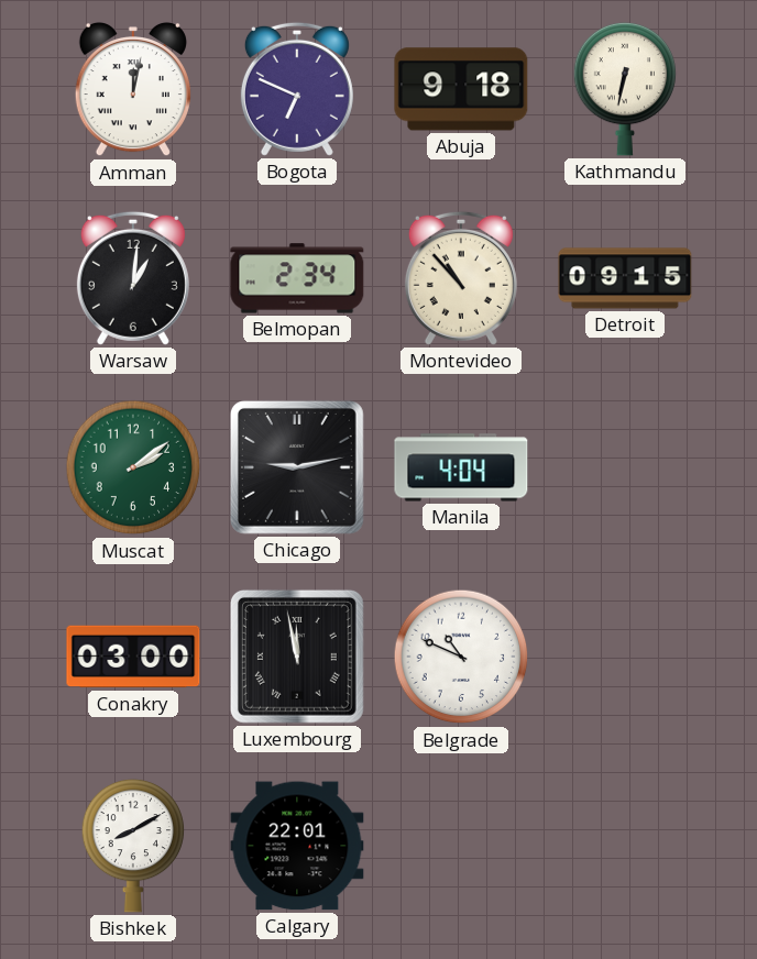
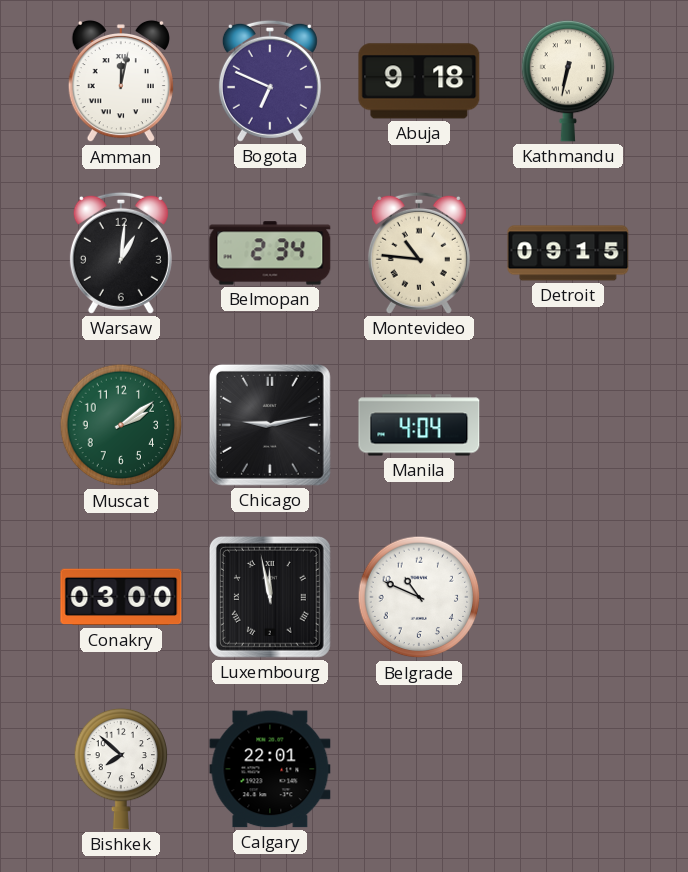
Montevideo: 10:53 -> 10:46 (419, 253)
Bishkek: 8:10 -> 7:52 (121, 769)
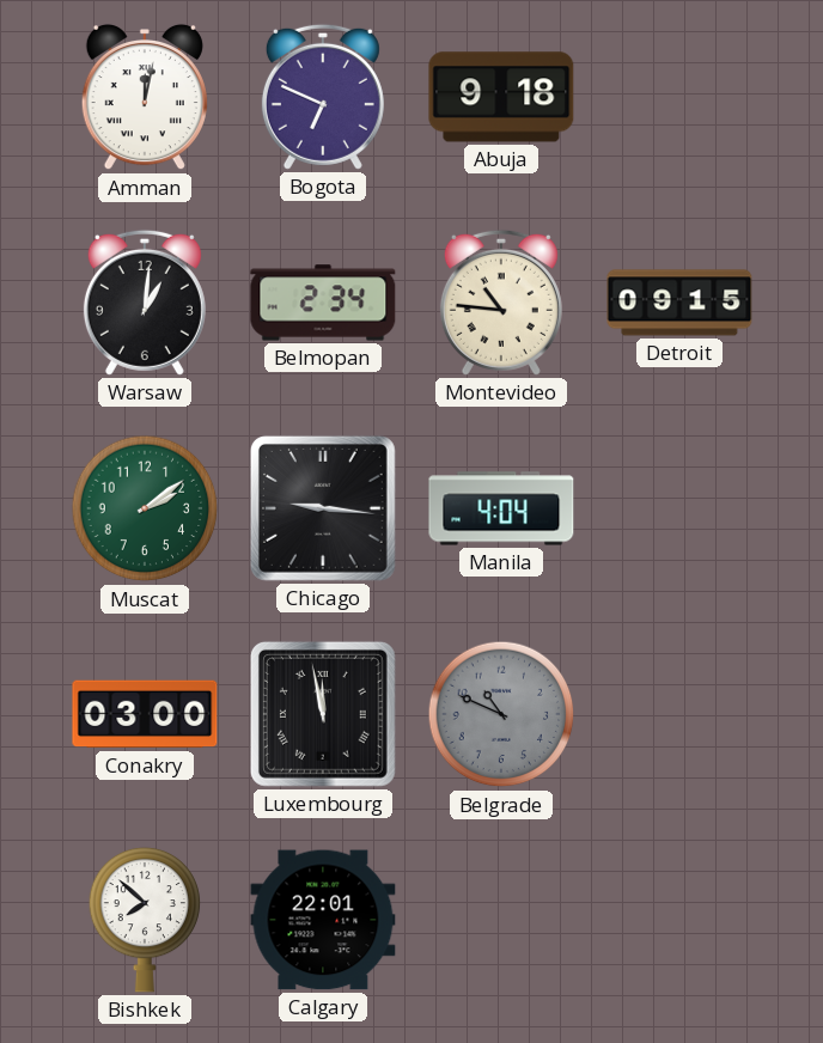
Kathmandu: 6:32 -> none (568, 81)
Chicago: 9:13 -> 9:16 (323, 508)
Belgrade dial: white -> grey (501, 714)
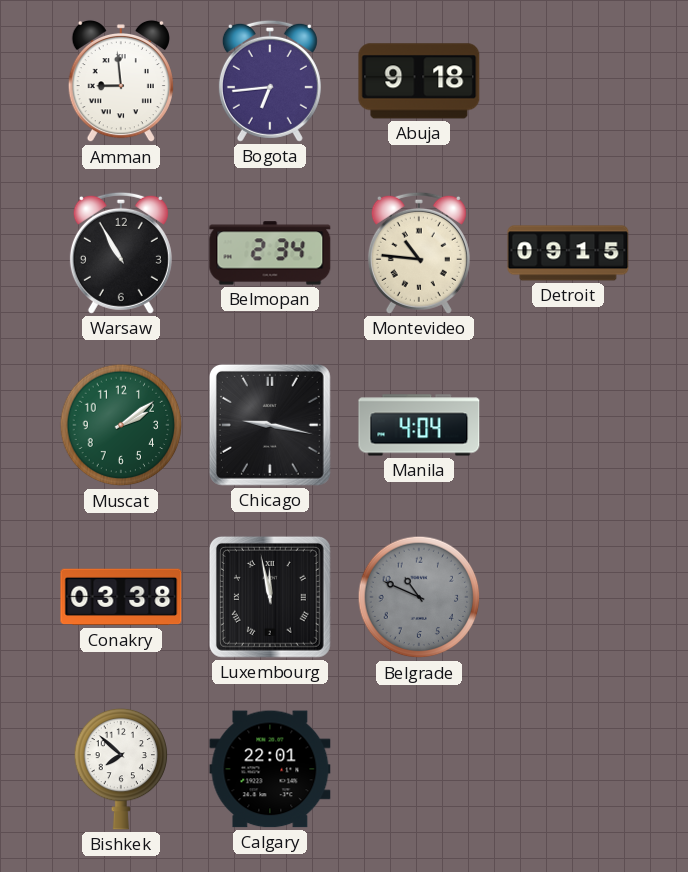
Amman: 12:02 -> 8:59 (121, 81)
Bogota: 6:49 -> 6:44 (270, 81)
Warsaw: 1:01 -> 10:55 (121, 253)
Chicago: 9:16 -> 9:17 (270, 425)
Conakry: 03:00 -> 03:38 (121, 597)
